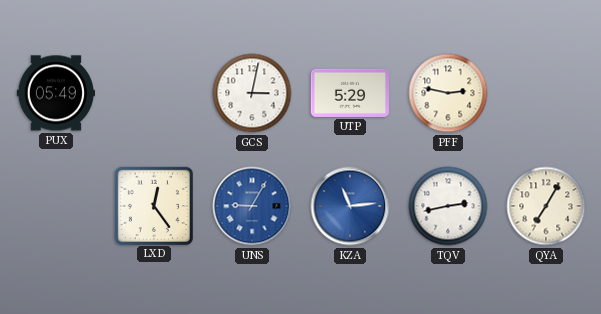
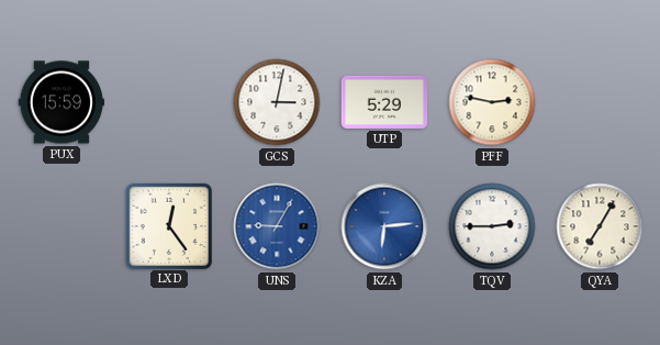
PUX: 05:49 -> 15:59 (60, 102)
KZA: 11:14 -> 6:14 (384, 226)
TQV: 2:43 -> 2:45 (492, 226)
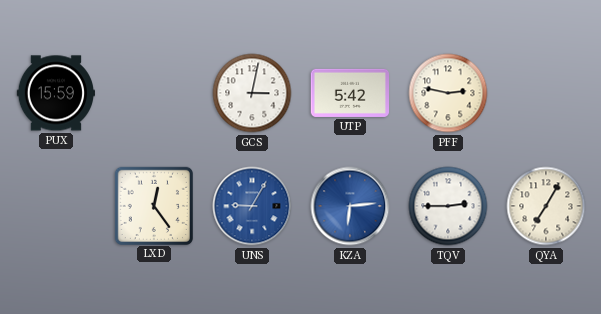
UTP: 5:29 -> 5:42 (349, 93)
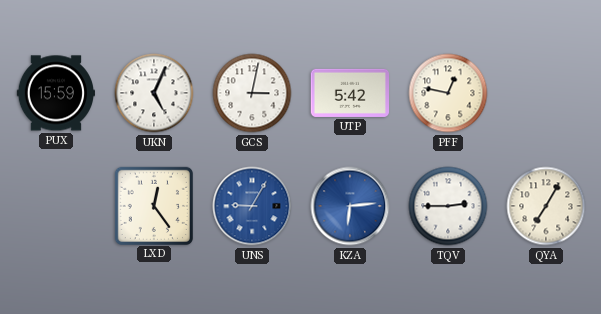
UKN: none -> 5:04 (154, 93)
PFF: 2:47 -> 12:47 (448, 93)
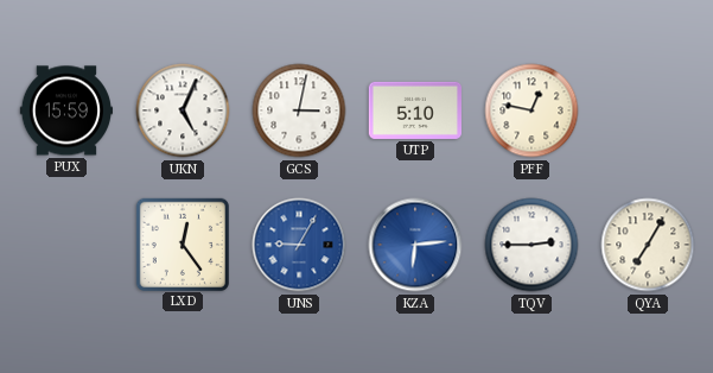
UTP: 5:42 -> 5:10 (414, 110)
